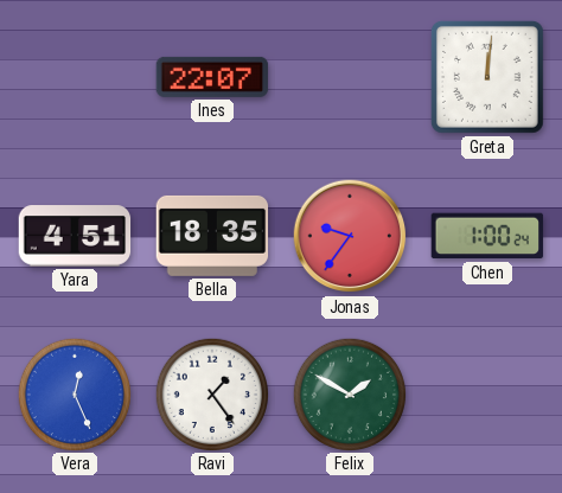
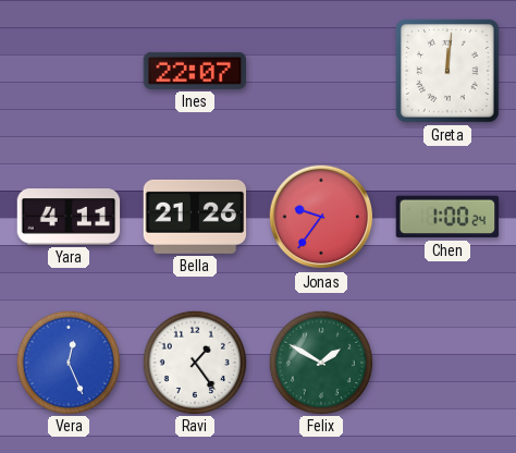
Yara: 4:51 -> 4:11 (69, 217)
Bella: 18:35 -> 21:26 (195, 217)
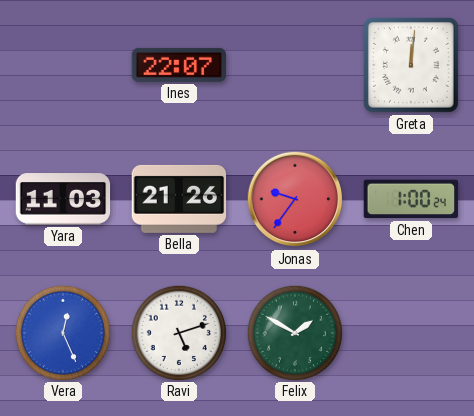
Yara: 4:11 -> 11:03 (63, 199)
Ravi: 1:24 -> 5:12 (178, 332)
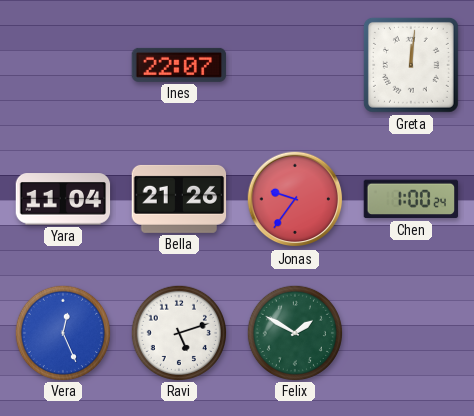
Yara: 11:03 -> 11:04 (63, 199)
